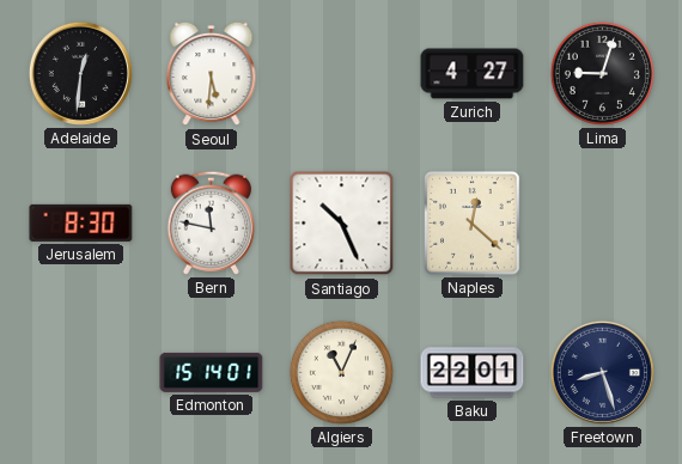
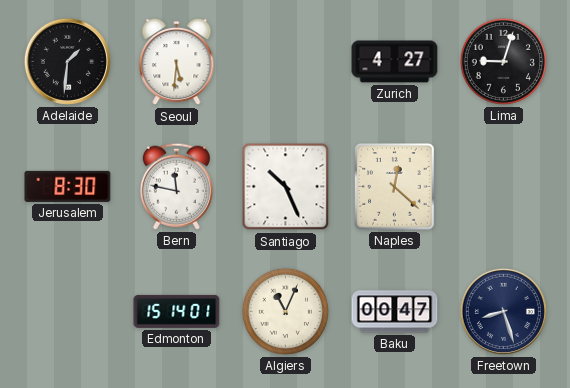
Adelaide: 12:31 -> 1:31 (67, 61)
Baku: 22:01 -> 00:47 (395, 312)
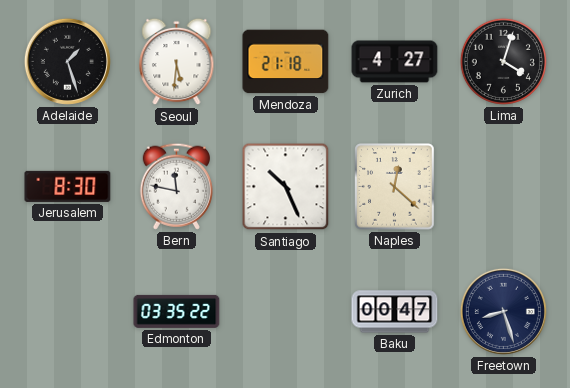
Adelaide: 1:31 -> 1:27 (67, 61)
Mendoza: none -> 21:18 (286, 62)
Lima: 9:03 -> 4:03 (503, 61)
Edmonton: 15:14 -> 03:35 (177, 311)
Algiers: 11:04 -> none (285, 311)
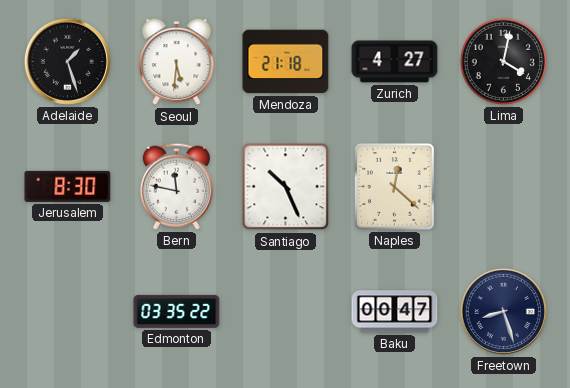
Lima: 4:03 -> 4:02 (503, 61)
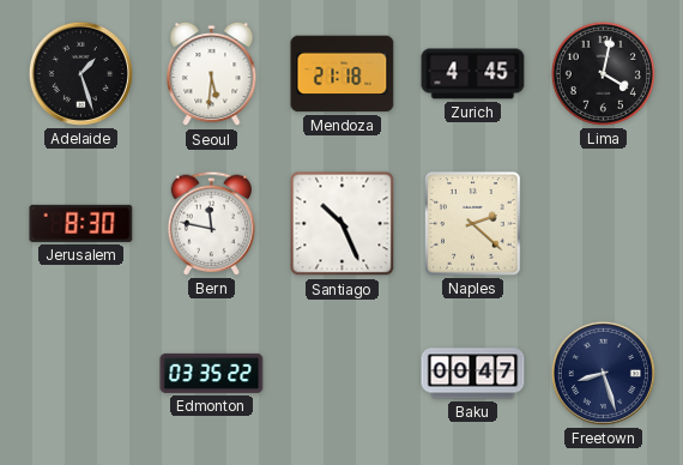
Zurich: 4:27 -> 4:45 (473, 74)
Naples: 12:22 -> 2:22 (473, 224)
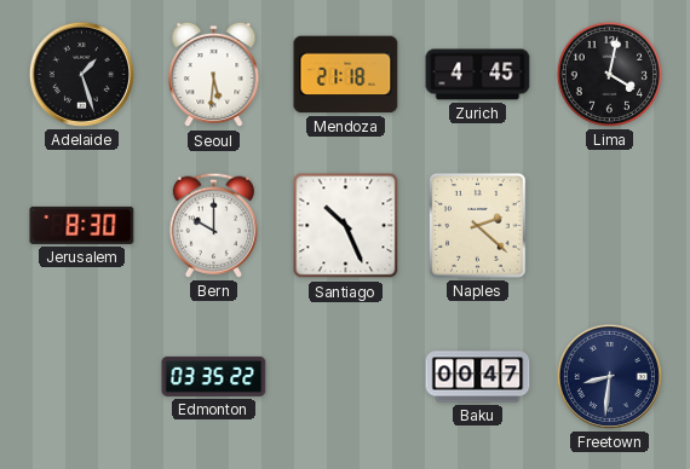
Bern: 11:47 -> 10:00 (213, 225)
Freetown: 8:27 -> 8:31 (609, 376)
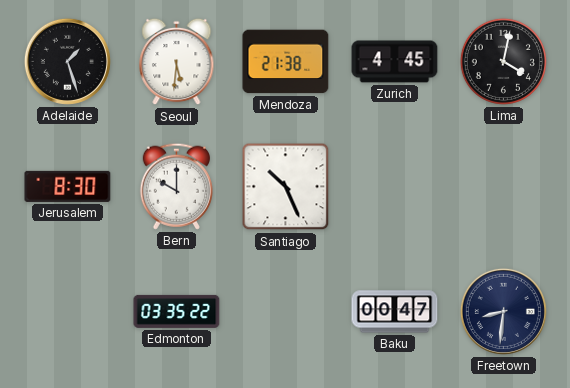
Mendoza: 21:18 -> 21:38 (286, 62)
Naples: 2:22 -> none (478, 226)
